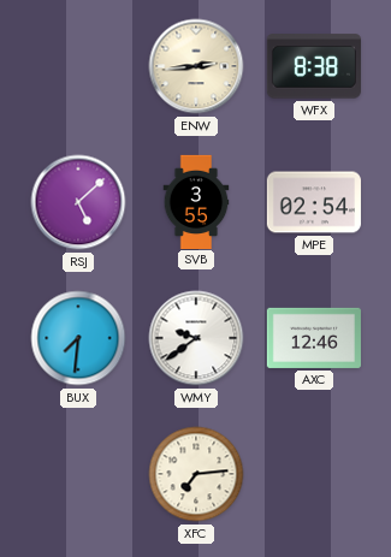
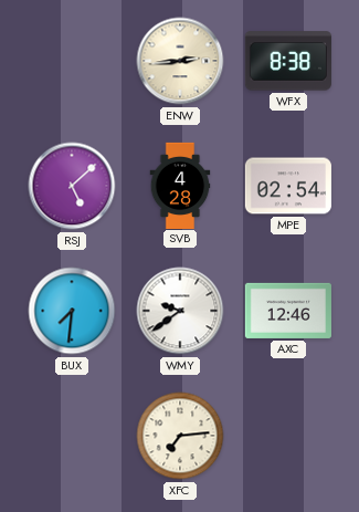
SVB: 3:55 -> 4:28 (180, 185)
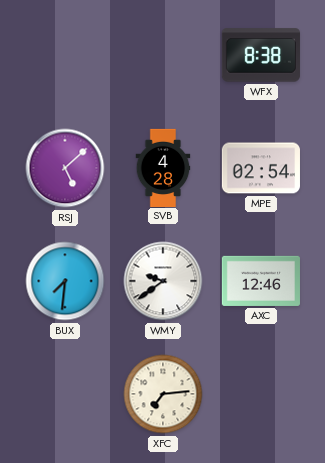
ENW: 2:44 -> none (180, 61)
